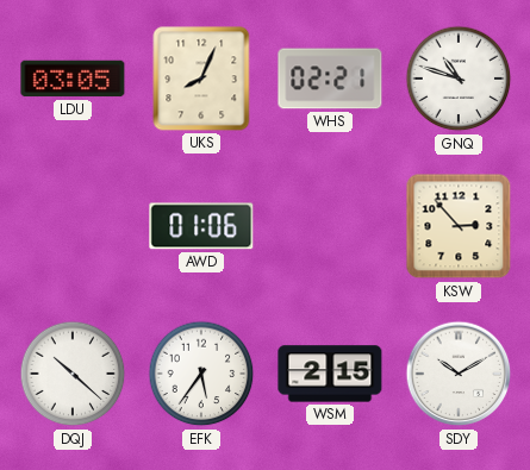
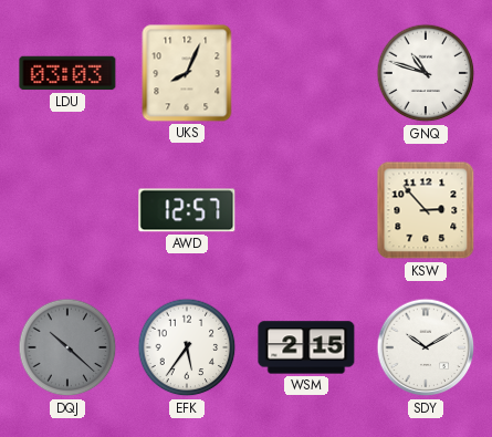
LDU: 03:05 -> 03:03 (67, 73)
WHS: 02:21 -> none (330, 79)
AWD: 01:06 -> 12:57 (187, 210)
DQJ dial: white -> grey (67, 347)
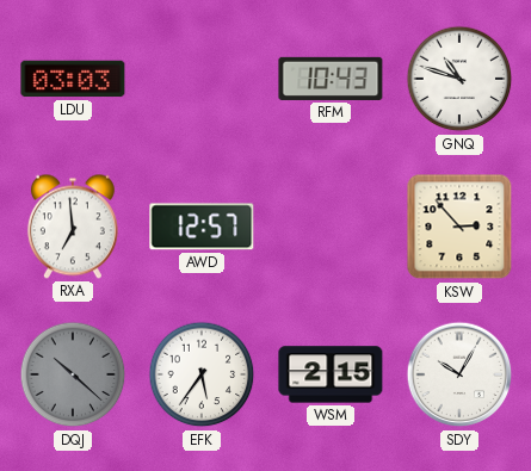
UKS: 8:04 -> none (187, 73)
RFM: none -> 10:43 (331, 79)
RXA: none -> 6:59 (73, 227)
SDY: 10:10 -> 10:05 (459, 374)
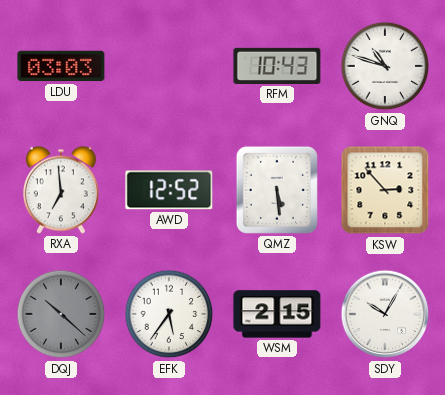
AWD: 12:57 -> 12:52 (169, 190)
QMZ: none -> 5:29 (277, 190)
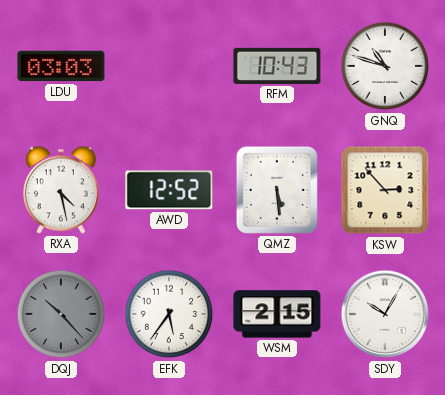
RXA: 6:59 -> 4:28 (61, 190)
DQJ: 10:22 -> 10:23 (61, 314)
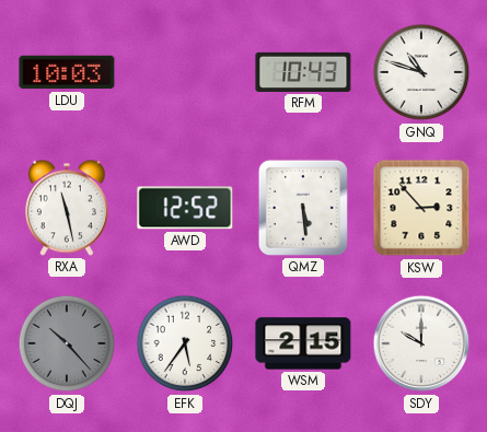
LDU: 03:03 -> 10:03 (67, 72)
RXA: 4:28 -> 11:28 (67, 208)
SDY: 10:05 -> 10:00 (421, 343)
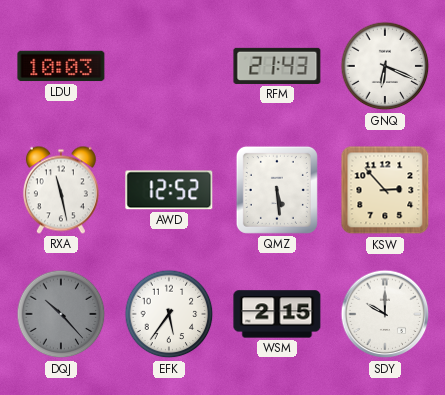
RFM: 10:43 -> 21:43 (277, 66)
GNQ: 10:48 -> 6:19 (385, 66)
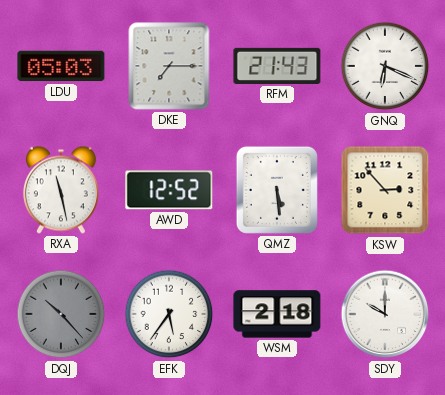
LDU: 10:03 -> 05:03 (61, 66)
DKE: none -> 7:15 (169, 66)
WSM: 2:15 -> 2:18 (277, 314)
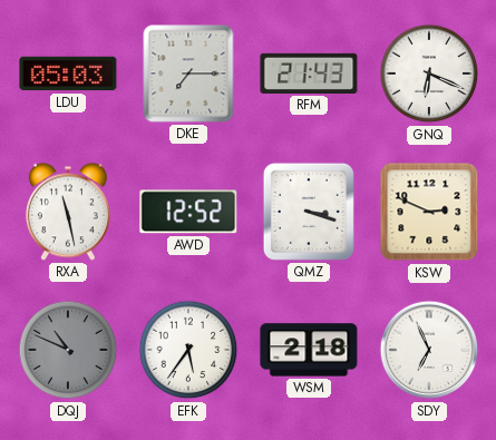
QMZ: 5:29 -> 3:18 (309, 212)
KSW: 2:53 -> 2:49 (429, 212)
DQJ: 10:23 -> 10:49 (68, 350)
SDY: 10:00 -> 6:56 (429, 350)
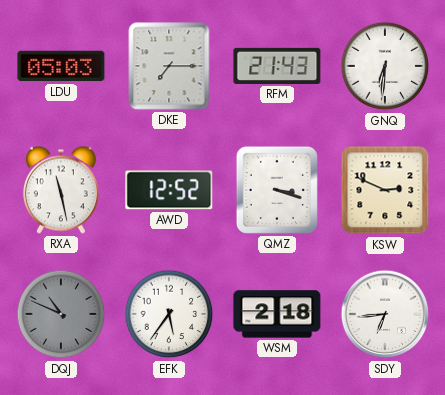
GNQ: 6:19 -> 6:31 (385, 66)
SDY: 6:56 -> 6:44 (385, 314)
